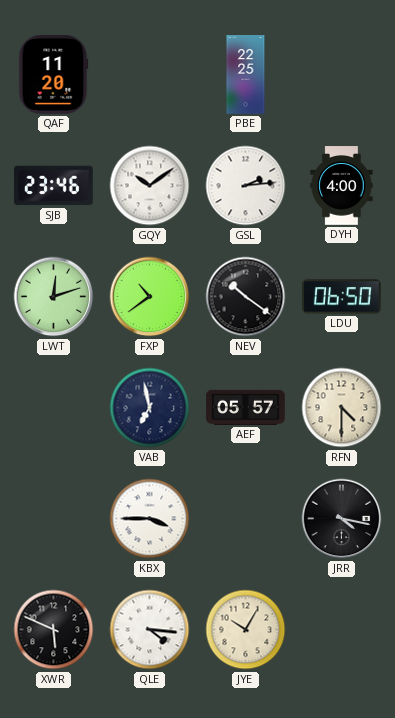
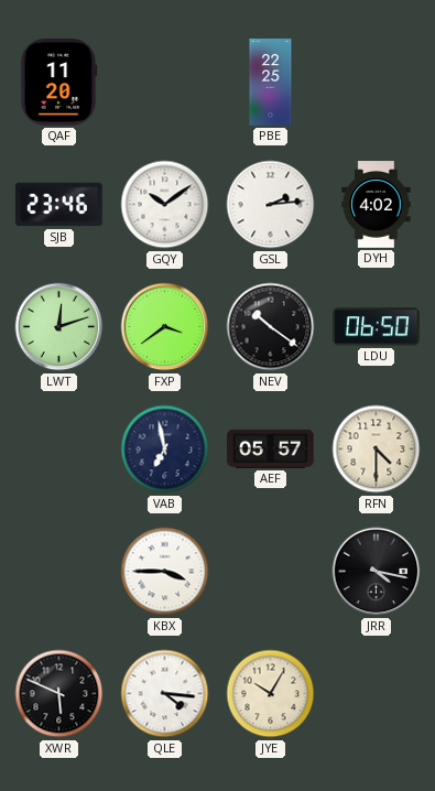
DYH: 4:00 -> 4:02 (377, 205)
FXP: 10:39 -> 3:39 (165, 327)
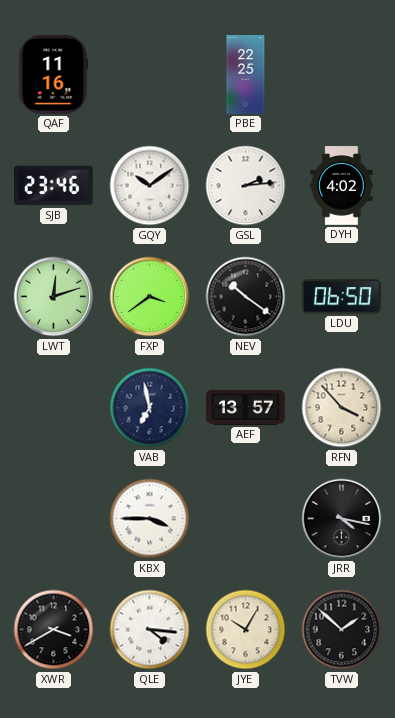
QAF: 11:20 -> 11:16 (53, 75)
AEF: 05:57 -> 13:57 (246, 407)
RFN: 4:30 -> 3:53 (342, 408)
XWR: 5:49 -> 3:40 (54, 630)
TVW: none -> 1:52 (342, 630)
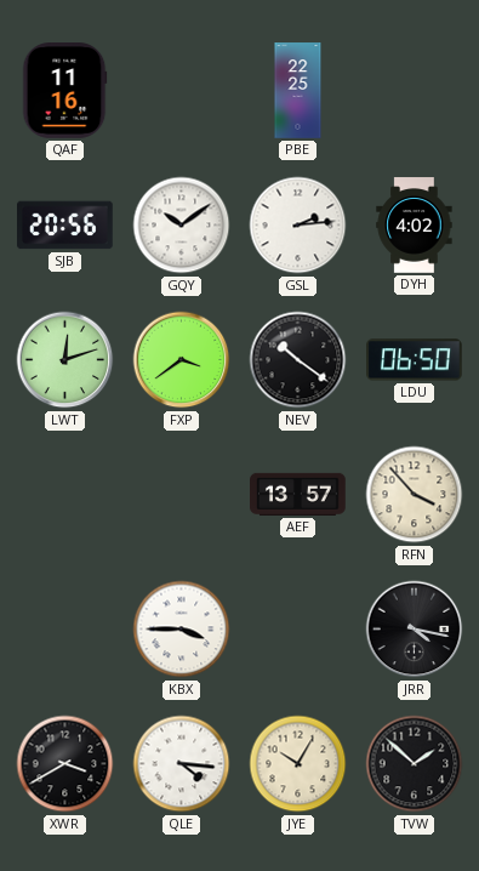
SJB: 23:46 -> 20:56 (65, 226)
VAB: 6:58 -> none (150, 408)
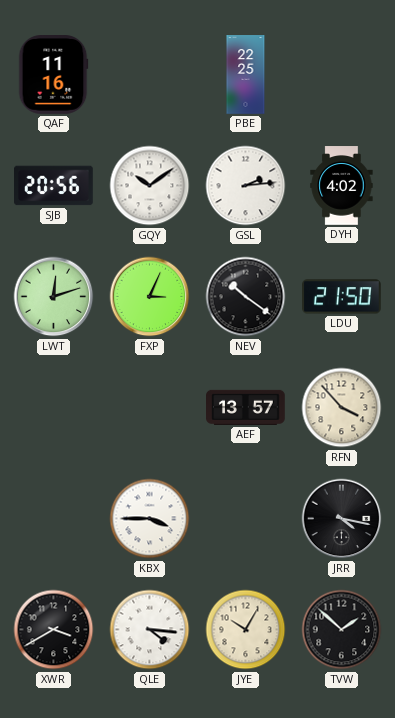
FXP: 3:39 -> 3:04 (150, 297)
LDU: 06:50 -> 21:50 (342, 297)
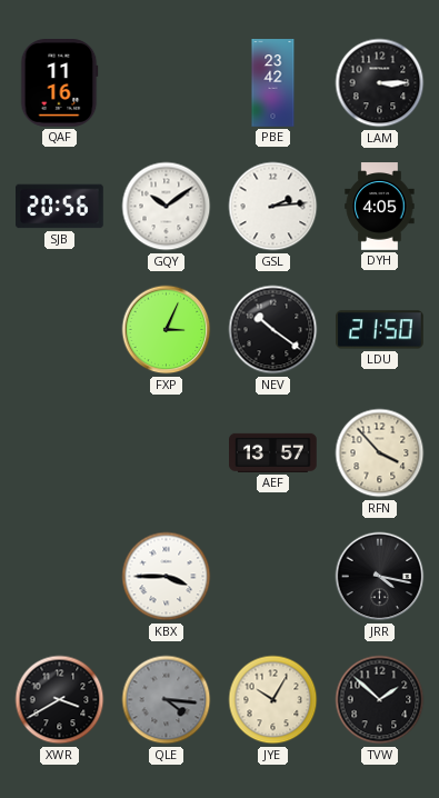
PBE: 22:25 -> 23:42 (273, 83)
LAM: none -> 3:15 (380, 83)
DYH: 4:02 -> 4:05 (380, 207)
LWT: 12:12 -> none (54, 297)
QLE dial: white -> grey (167, 700)
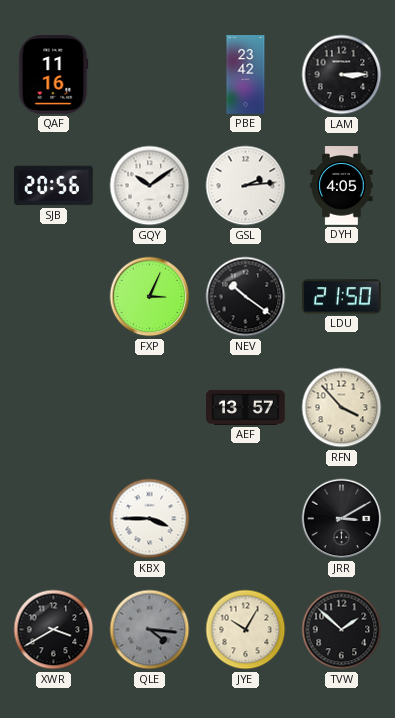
JRR: 4:17 -> 3:10 (342, 519)
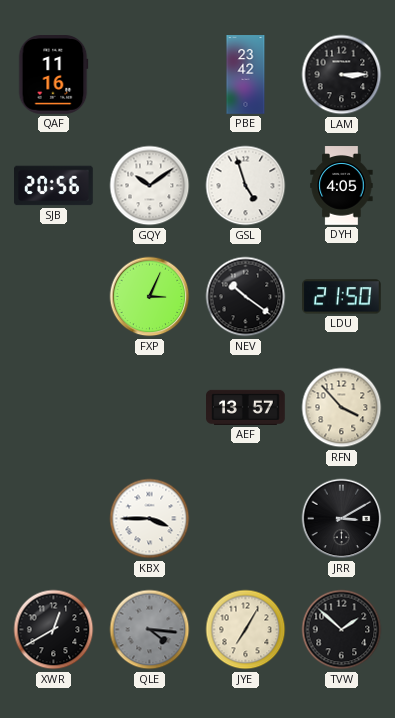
GSL: 2:14 -> 4:57 (246, 186)
XWR: 3:40 -> 12:40 (54, 630)
JYE: 10:05 -> 7:05 (246, 630)
